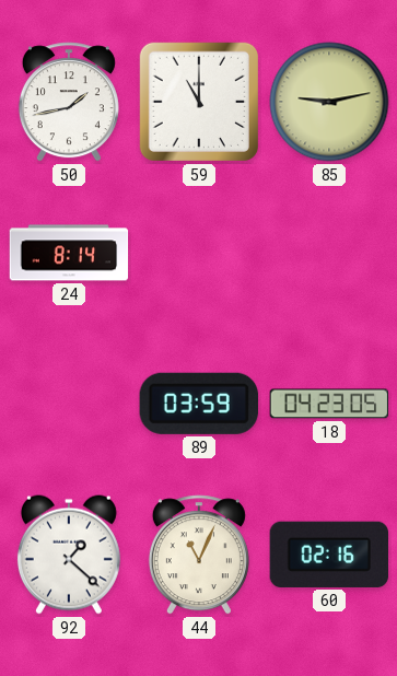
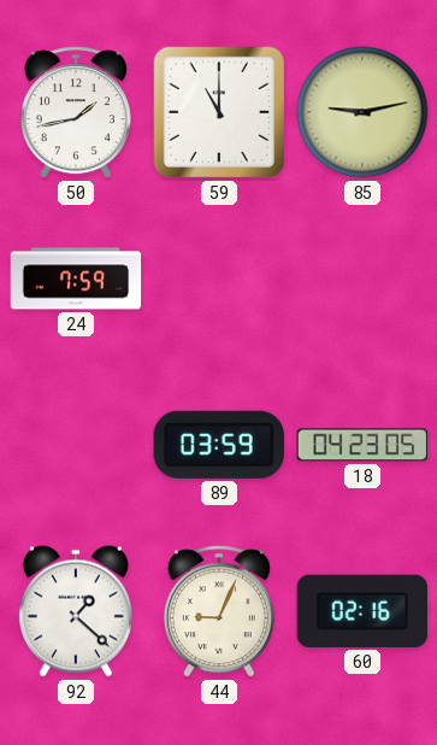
24: 8:14 -> 7:59 (76, 278)
44: 11:04 -> 9:04 (219, 611)
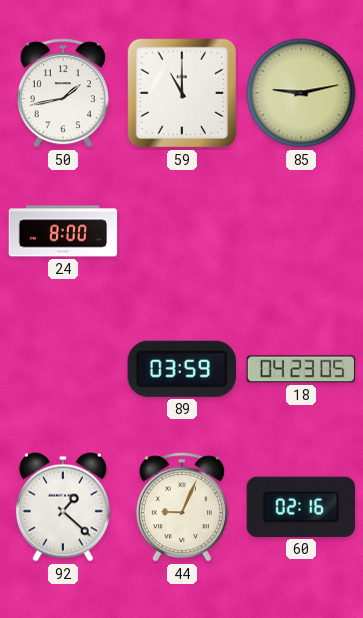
24: 7:59 -> 8:00 (63, 231)
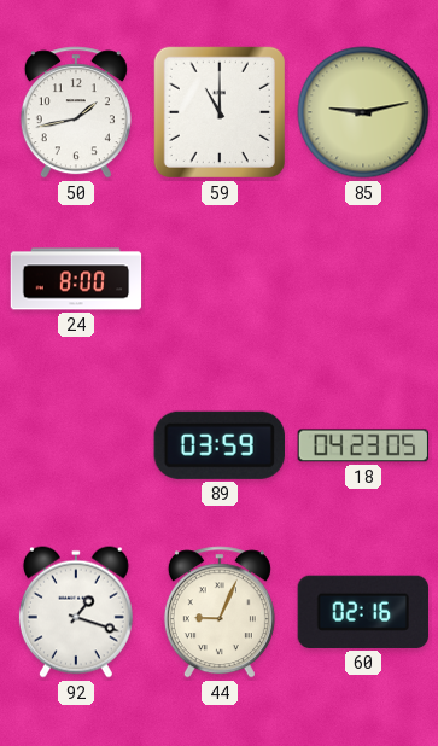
92: 1:22 -> 1:18 (76, 612)
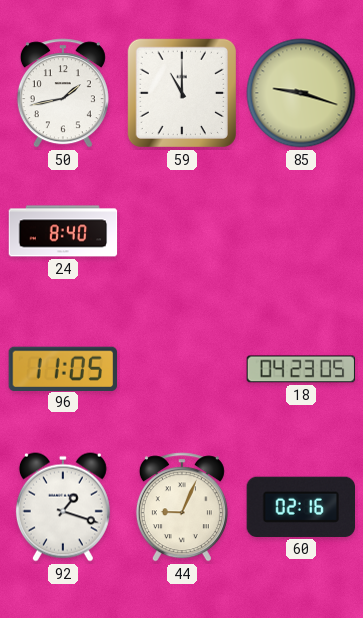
85: 9:13 -> 9:18 (301, 93)
24: 8:00 -> 8:40 (63, 231)
96: none -> 11:05 (63, 368)
89: 03:59 -> none (220, 445)
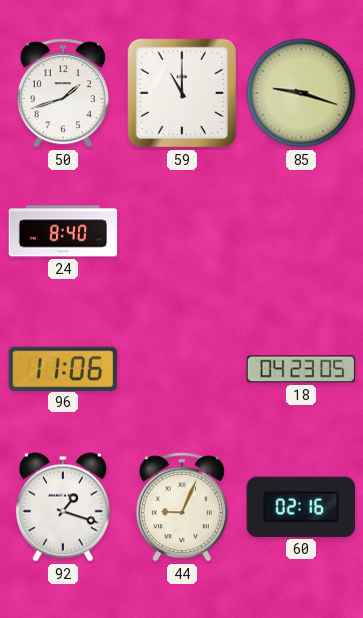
50: 1:43 -> 1:42 (63, 93)
96: 11:05 -> 11:06 (63, 368)
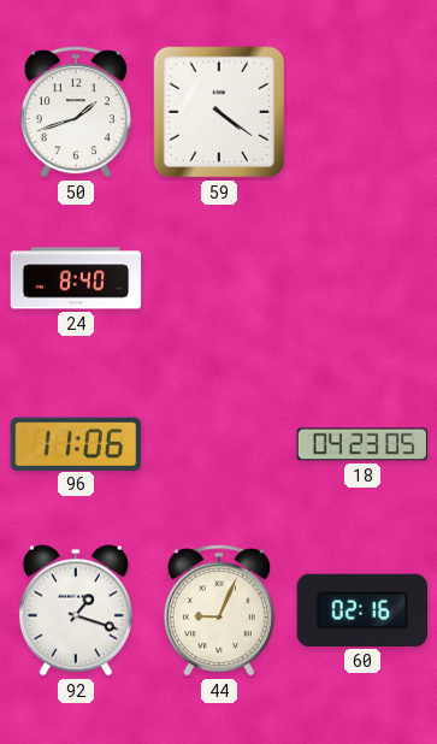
59: 11:00 -> 4:21 (219, 112)
85: 9:18 -> none (301, 93)
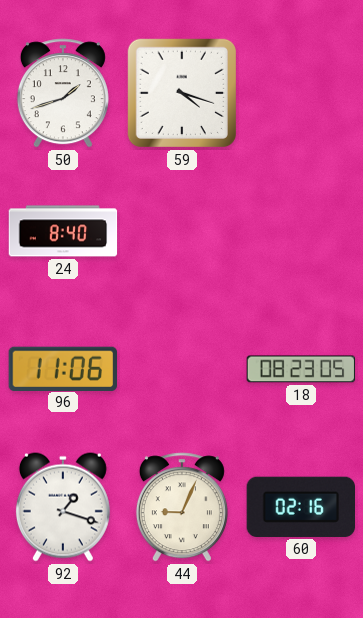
59: 4:21 -> 4:18 (182, 93)
18: 04:23 -> 08:23 (301, 369)
